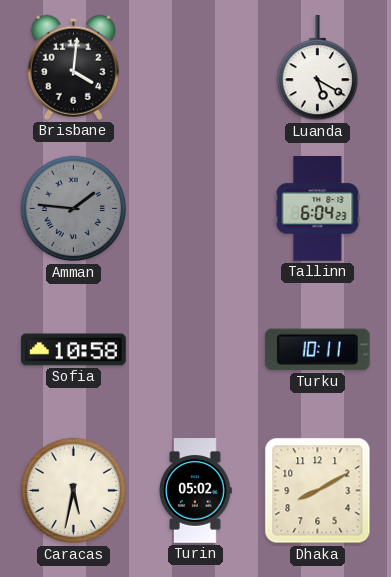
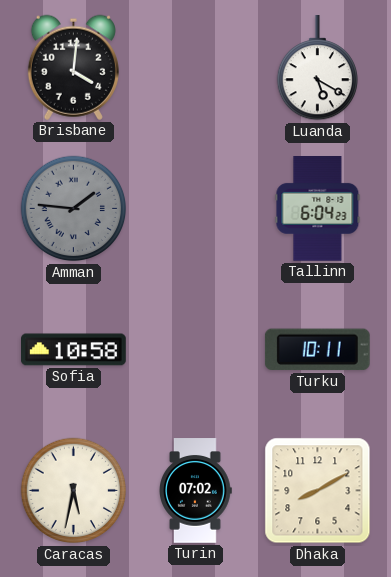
Turin: 05:02 -> 07:02 (196, 491)
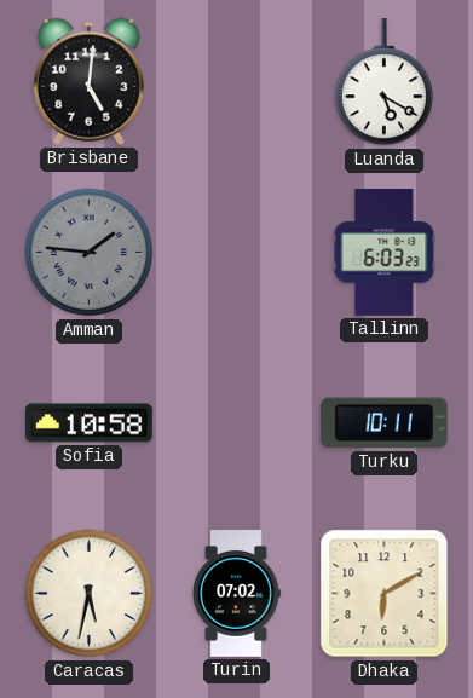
Brisbane: 4:01 -> 5:01 (88, 81)
Tallinn: 6:04 -> 6:03 (385, 253)
Dhaka: 8:10 -> 6:10 (385, 594)
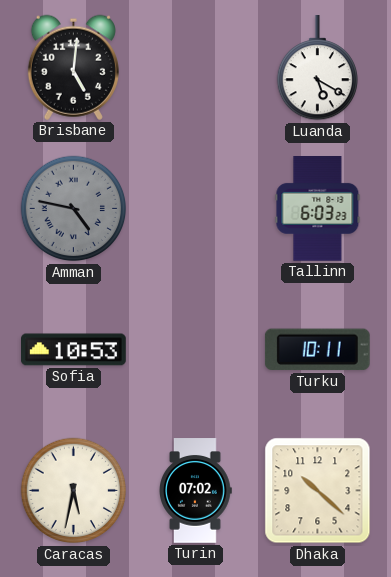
Amman: 1:46 -> 4:47 (74, 209)
Sofia: 10:58 -> 10:53 (74, 350)
Dhaka: 6:10 -> 10:22 (318, 491)
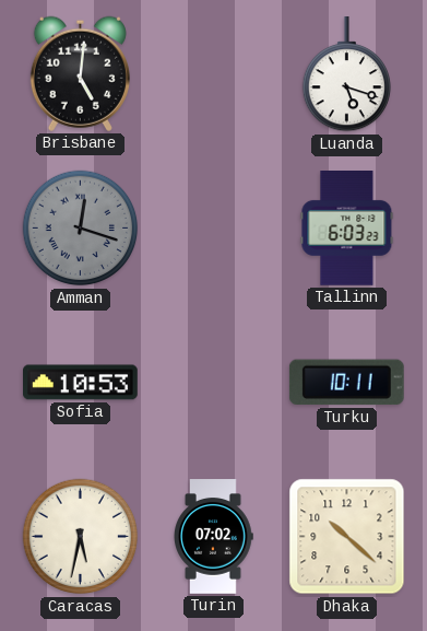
Luanda: 5:20 -> 5:18 (346, 75)
Amman: 4:47 -> 12:18 (81, 229)
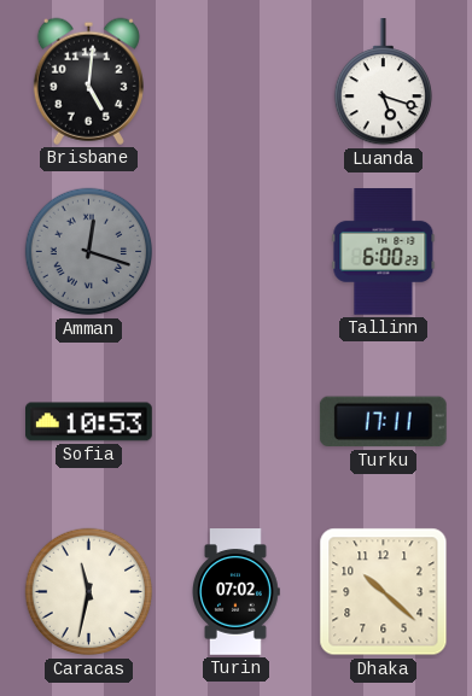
Tallinn: 6:03 -> 6:00 (384, 252)
Turku: 10:11 -> 17:11 (383, 422)
Caracas: 5:32 -> 11:32 (89, 592)
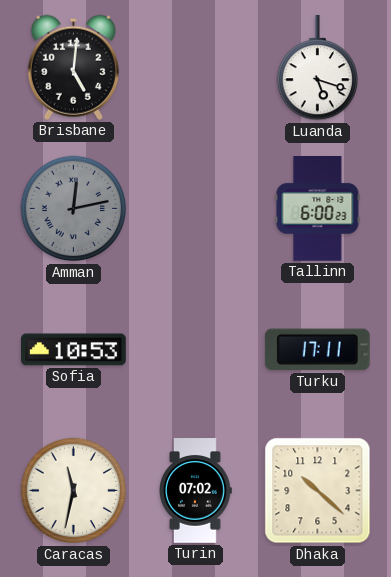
Amman: 12:18 -> 12:13 (74, 209)
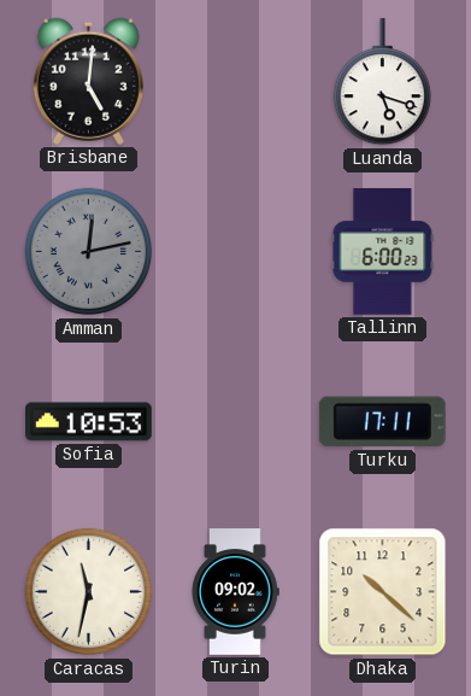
Turin: 07:02 -> 09:02 (236, 592)
